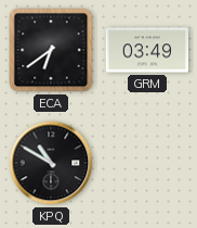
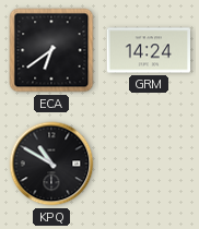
GRM: 03:49 -> 14:24 (148, 50)
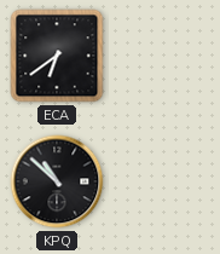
GRM: 14:24 -> none (148, 50)
KPQ: 10:50 -> 10:52 (57, 181)
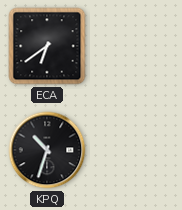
KPQ: 10:52 -> 10:33 (47, 150)
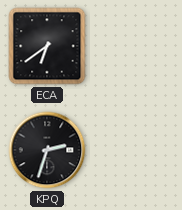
KPQ: 10:33 -> 2:33 (47, 150)
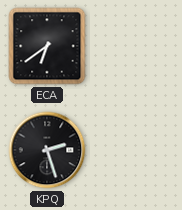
KPQ: 2:33 -> 2:27 (47, 150)
